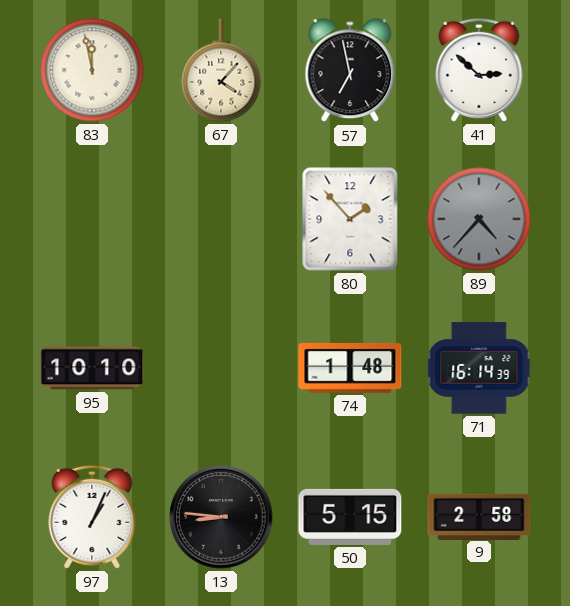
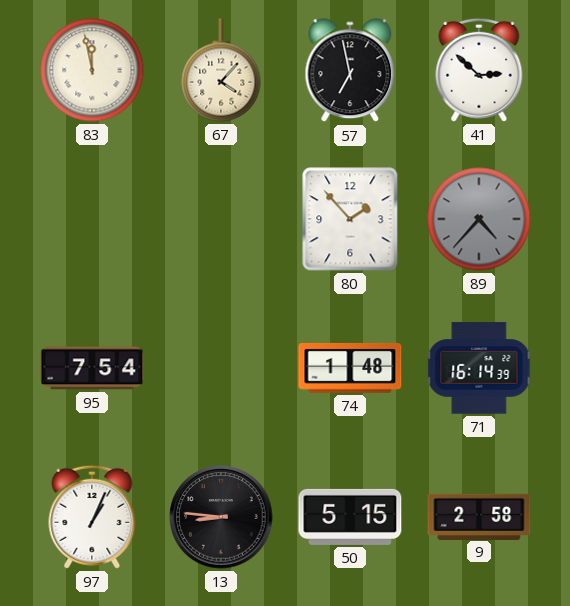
95: 10:10 -> 7:54 (92, 368)
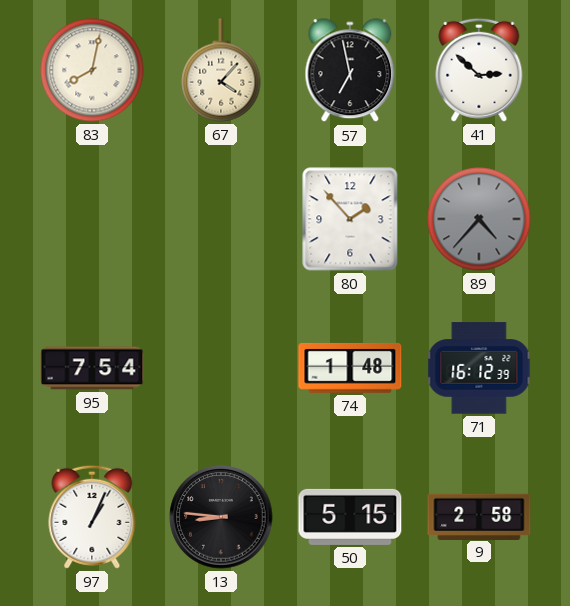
83: 11:58 -> 8:02 (92, 70)
71: 16:14 -> 16:12 (479, 368)
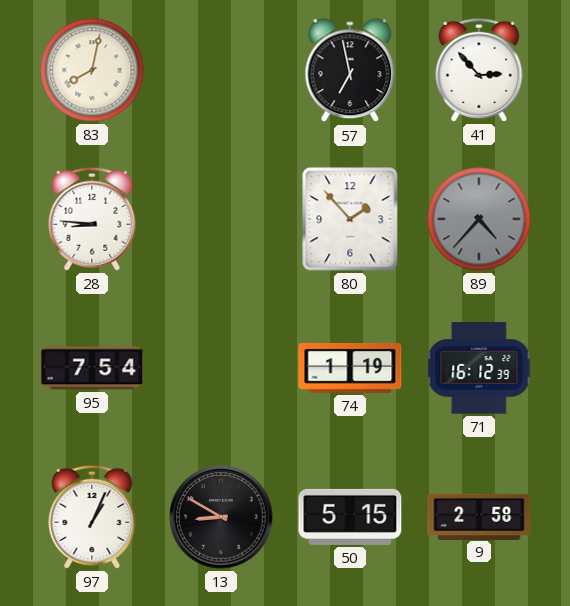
67: 4:07 -> none (221, 70)
41: 2:52 -> 2:53 (479, 70)
28: none -> 8:46 (92, 219)
74: 1:48 -> 1:19 (350, 368)
13: 8:46 -> 8:50 (221, 517)
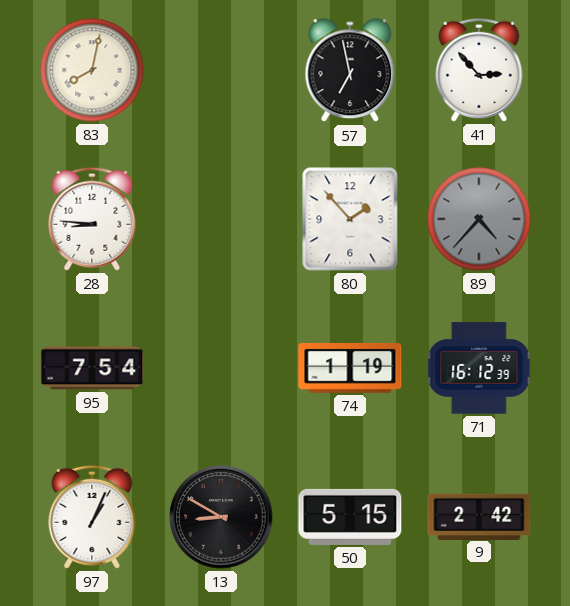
9: 2:58 -> 2:42 (479, 516)
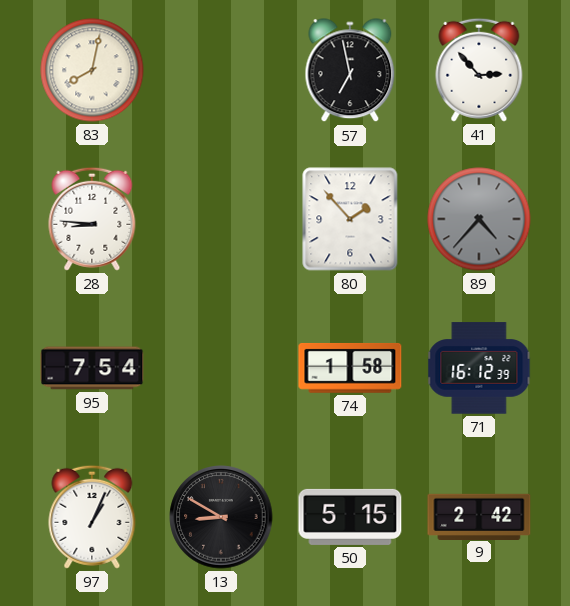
74: 1:19 -> 1:58 (350, 368)
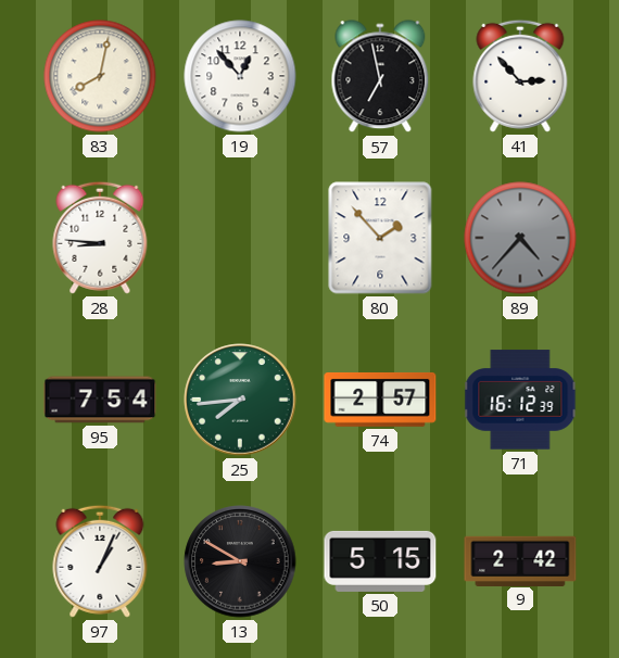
19: none -> 12:53 (240, 76)
25: none -> 7:44 (240, 400)
74: 1:58 -> 2:57 (380, 400)
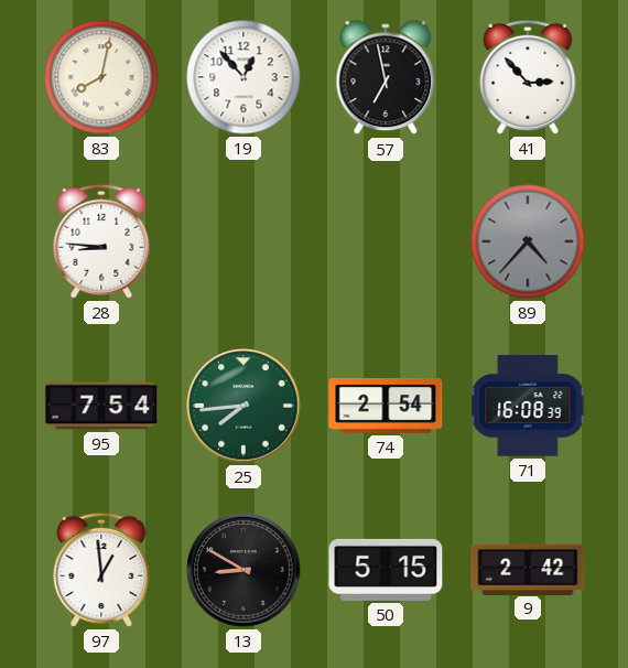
80: 1:53 -> none (380, 238)
74: 2:57 -> 2:54 (386, 406)
71: 16:12 -> 16:08 (528, 406)
97: 1:04 -> 12:59 (101, 570)
